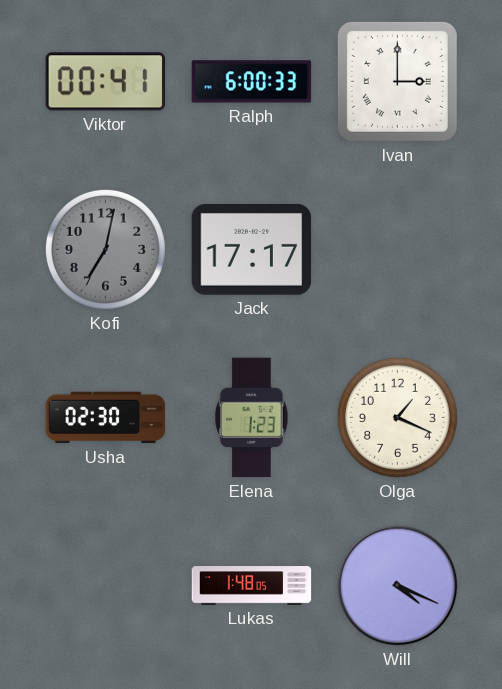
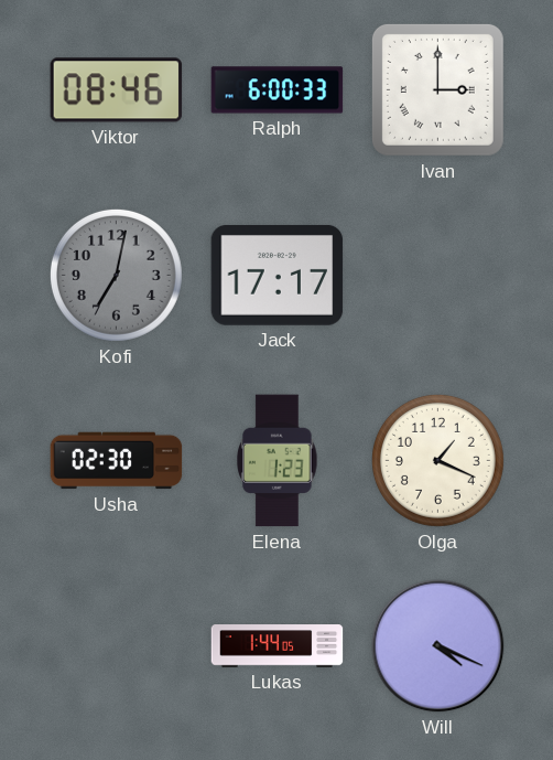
Viktor: 00:41 -> 08:46 (117, 90)
Lukas: 1:48 -> 1:44 (278, 646)
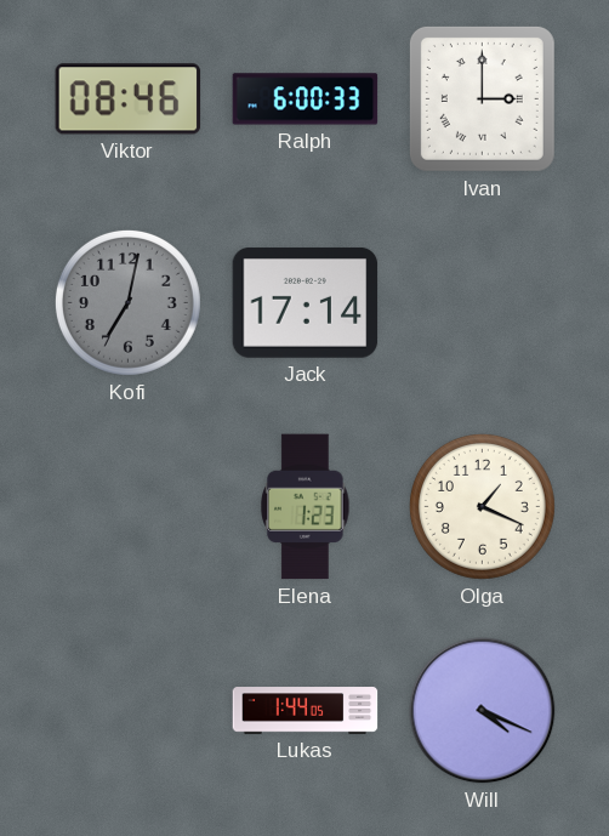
Jack: 17:17 -> 17:14 (306, 302)
Usha: 02:30 -> none (117, 461)
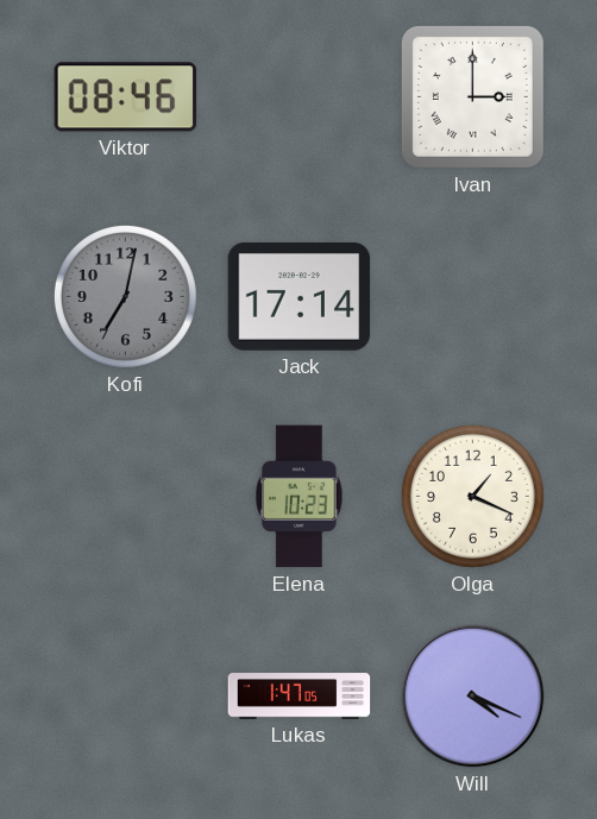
Ralph: 6:00 -> none (306, 99)
Elena: 1:23 -> 10:23 (300, 497)
Lukas: 1:44 -> 1:47 (300, 697)
